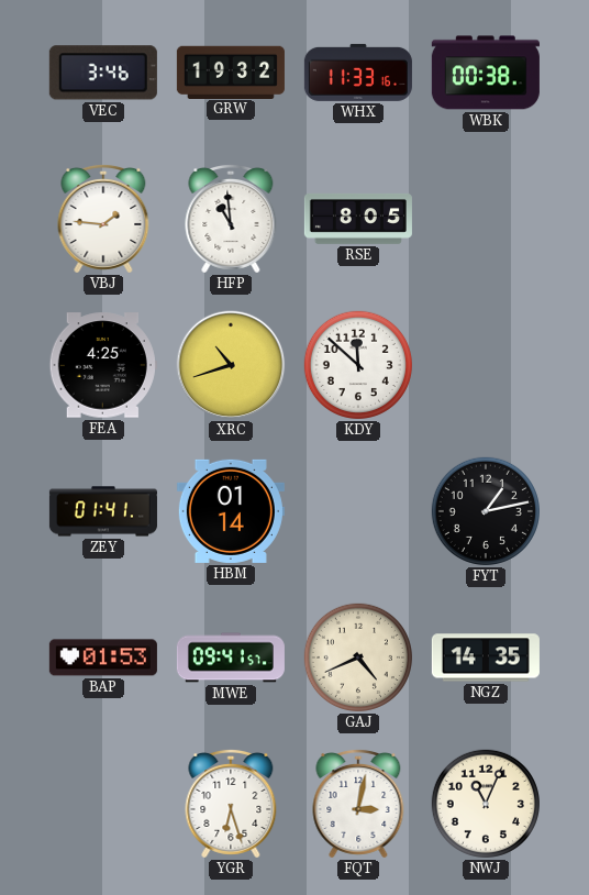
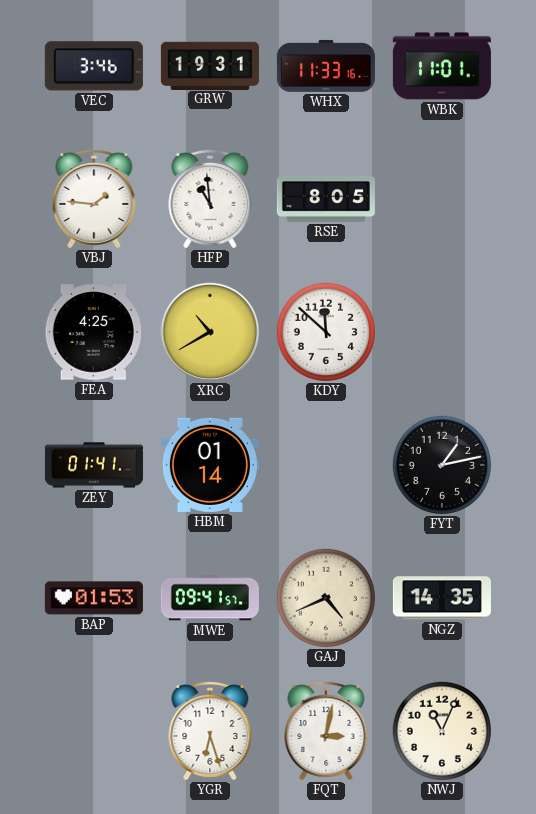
GRW: 19:32 -> 19:31 (210, 65)
WBK: 00:38 -> 11:01 (442, 66)
XRC: 10:42 -> 10:40 (210, 332)
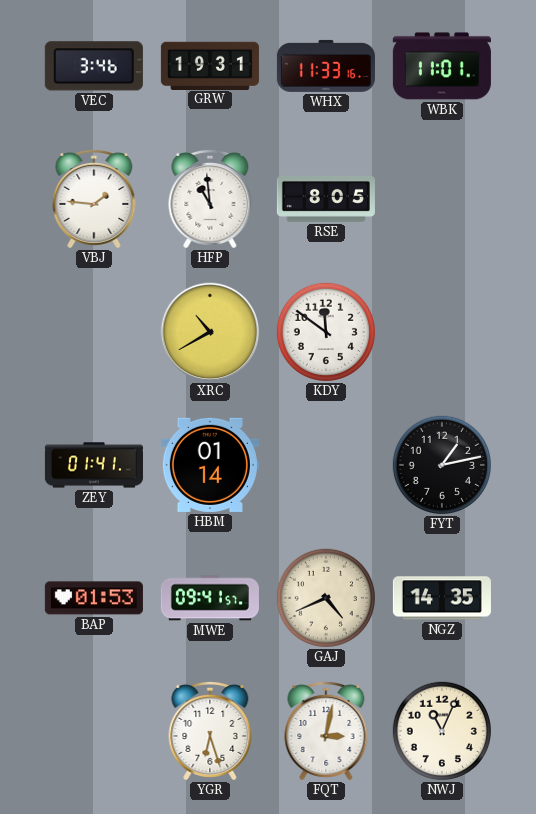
FEA: 4:25 -> none (94, 332)
KDY: 11:52 -> 11:51 (326, 332)
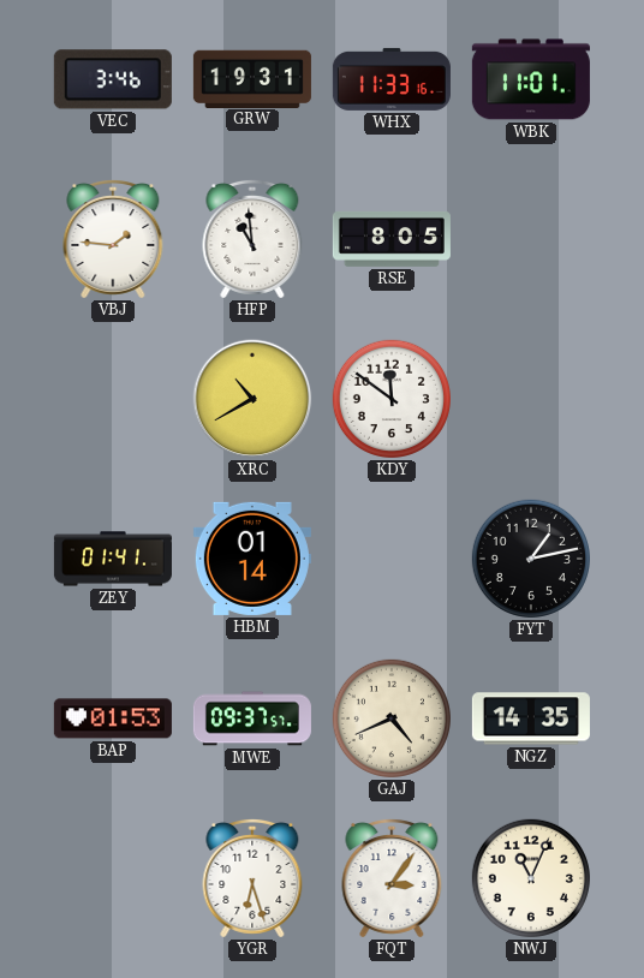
MWE: 09:41 -> 09:37 (252, 718)
FQT: 3:02 -> 3:06 (392, 878)
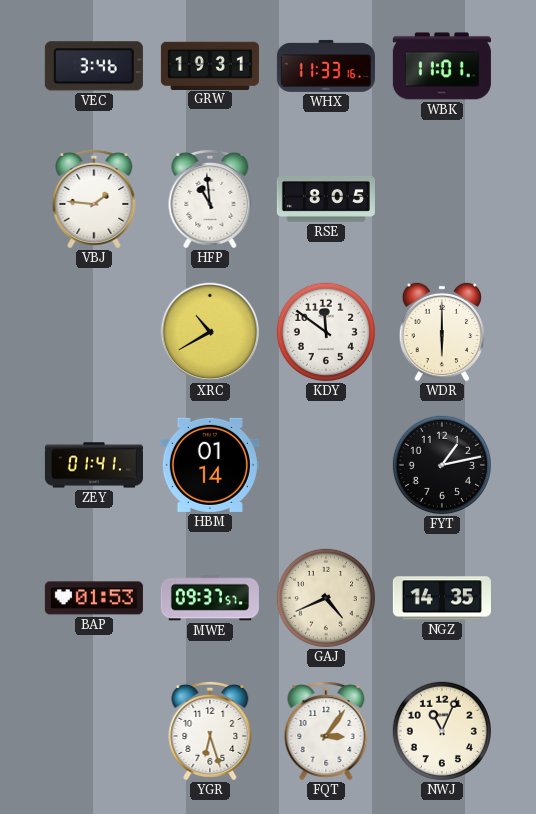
WDR: none -> 6:00 (442, 332)
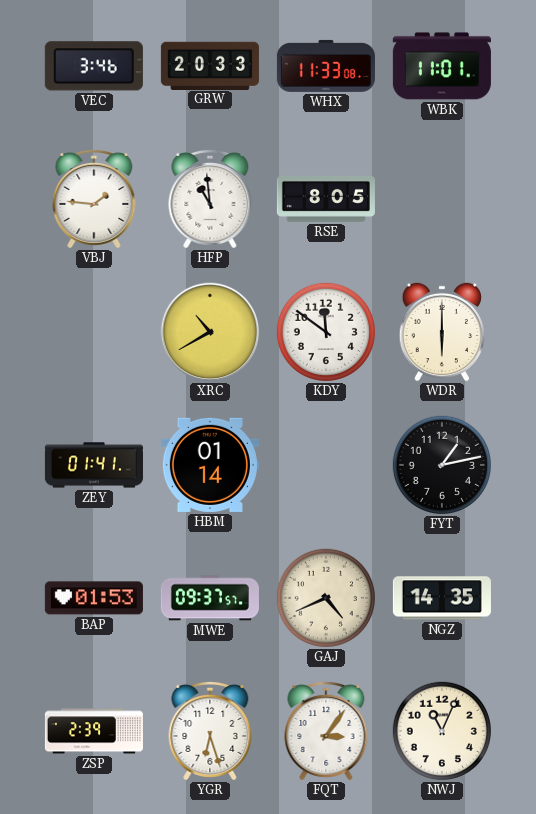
GRW: 19:31 -> 20:33 (210, 65)
WHX: 11:33:16 -> 11:33:08 (326, 66)
ZSP: none -> 2:39 (94, 731)
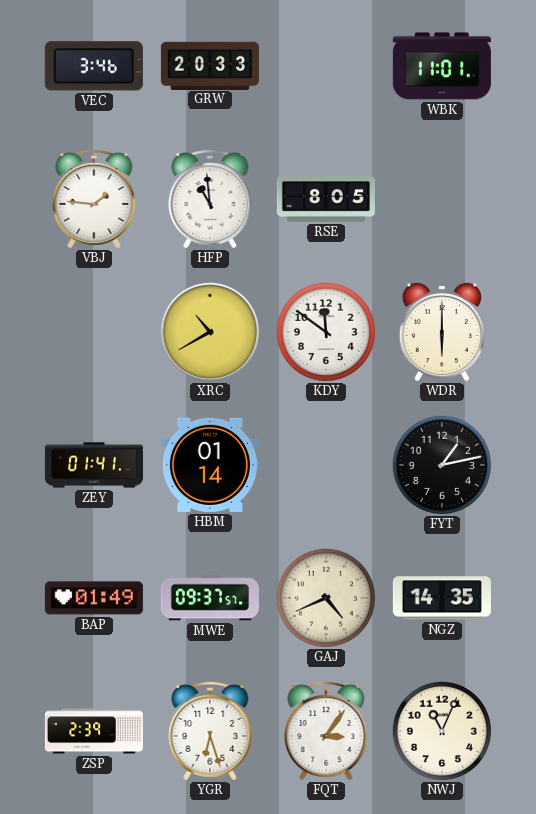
WHX: 11:33 -> none (326, 66)
BAP: 01:53 -> 01:49 (94, 598)
